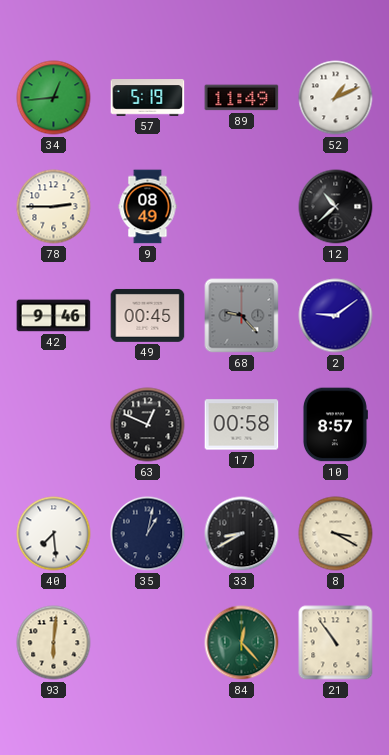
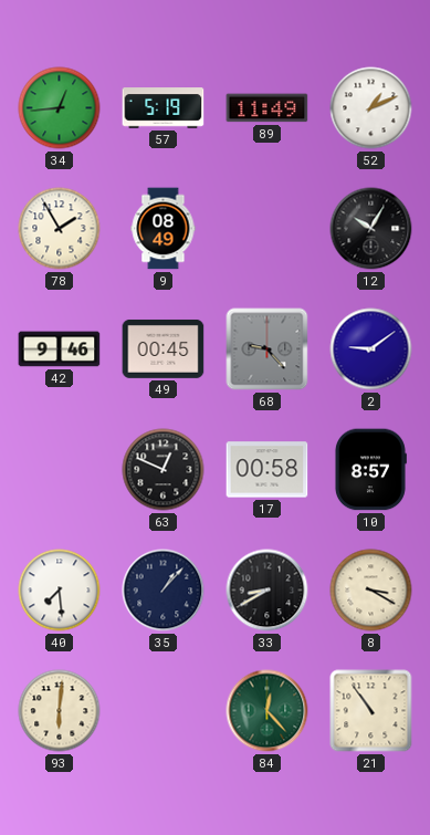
78: 2:45 -> 1:55 (60, 229)
12: 10:38 -> 10:05 (371, 229)
35: 1:02 -> 1:07 (164, 591)
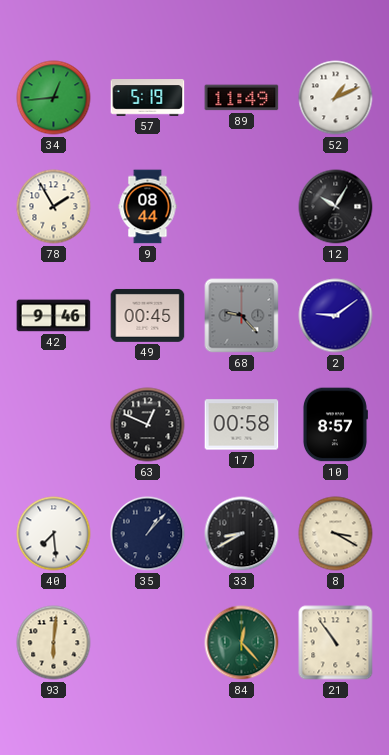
9: 08:49 -> 08:44 (148, 207)
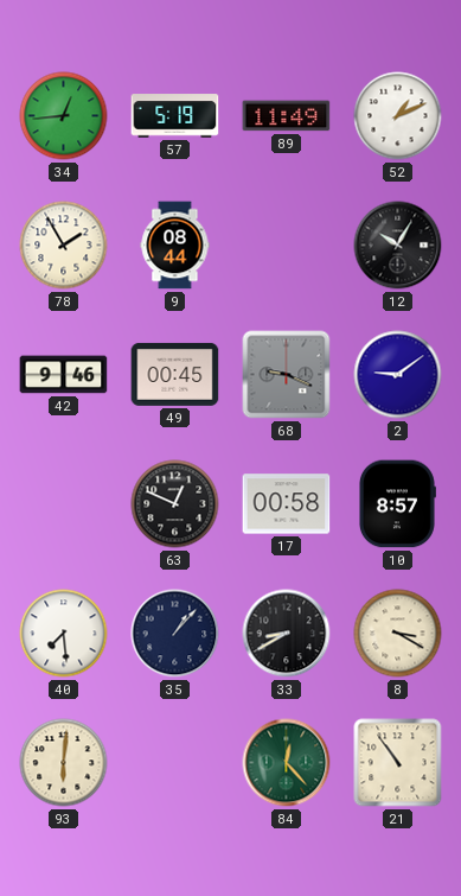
68: 9:23 -> 9:19 (287, 375)
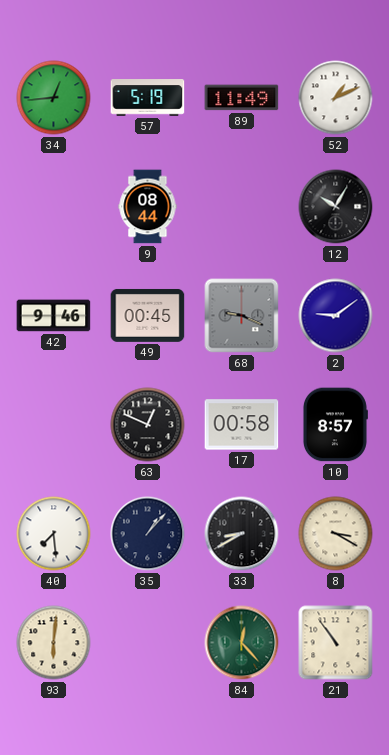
78: 1:55 -> none (64, 246)
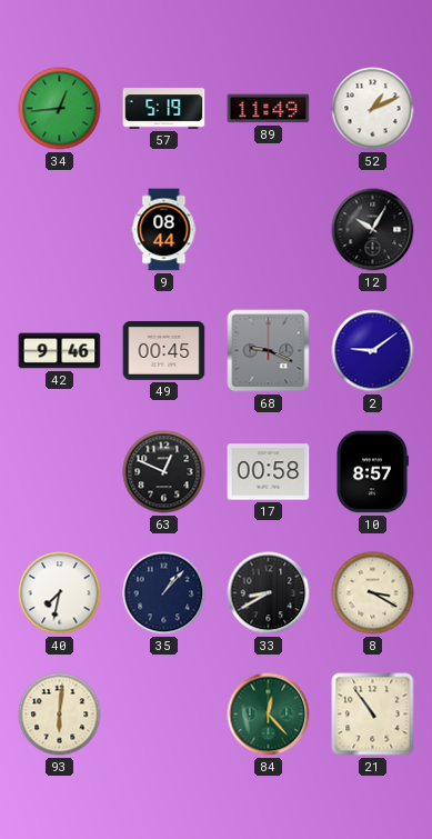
40: 7:29 -> 7:32 (60, 593)
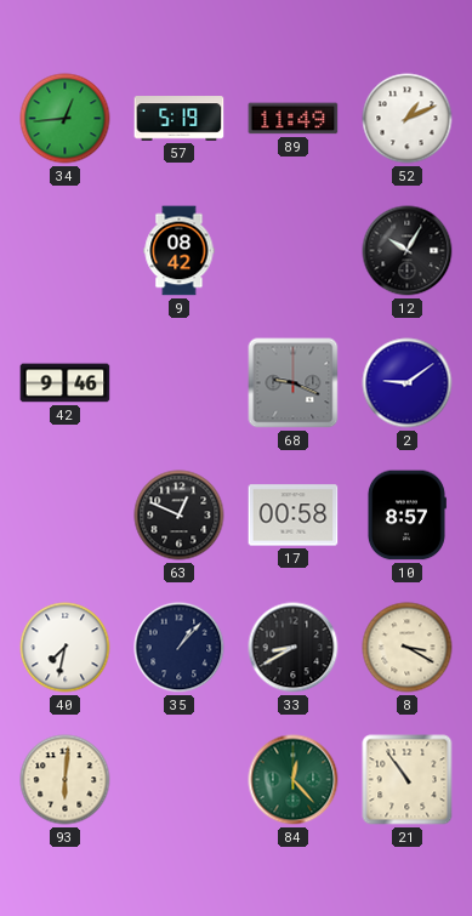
9: 08:44 -> 08:42 (180, 251)
49: 00:45 -> none (164, 350)
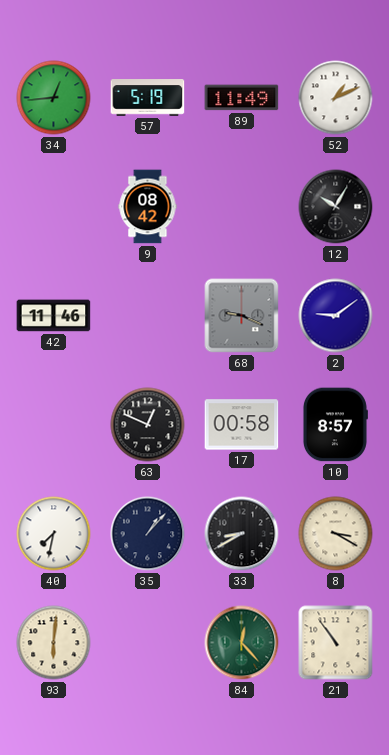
42: 9:46 -> 11:46 (54, 316)
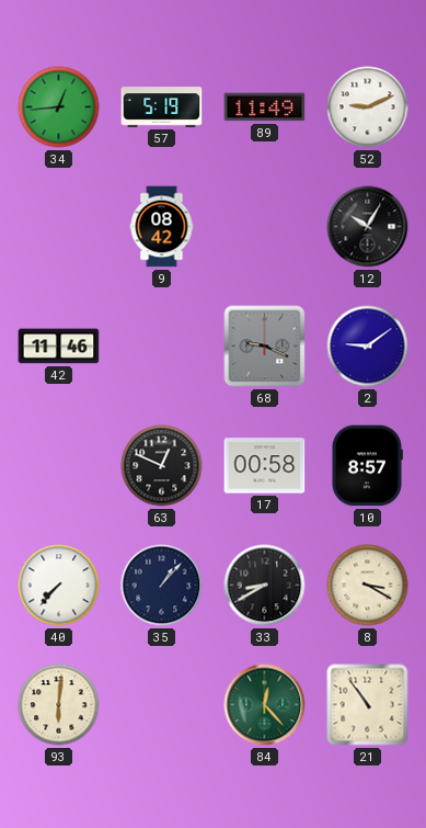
52: 1:11 -> 9:11 (368, 107)
40: 7:32 -> 7:37 (59, 586)
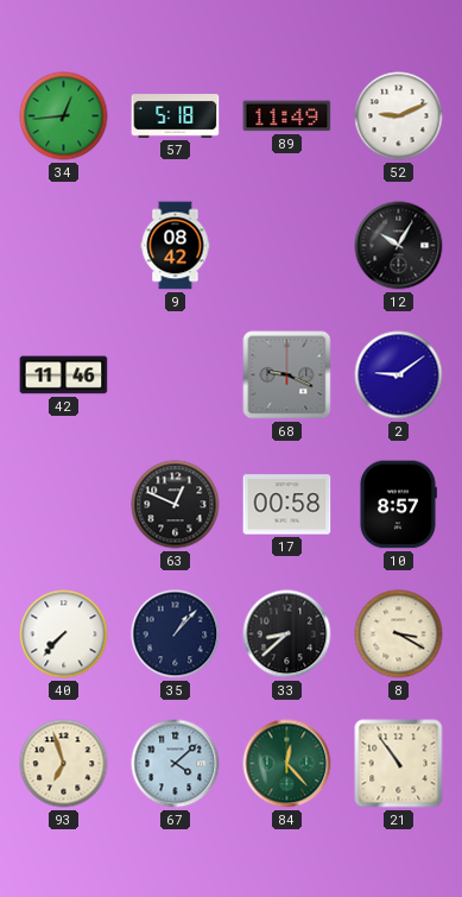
57: 5:19 -> 5:18 (176, 116)
33: 8:40 -> 8:38 (287, 634)
93: 6:01 -> 6:57 (64, 764)
67: none -> 4:08 (176, 764)
